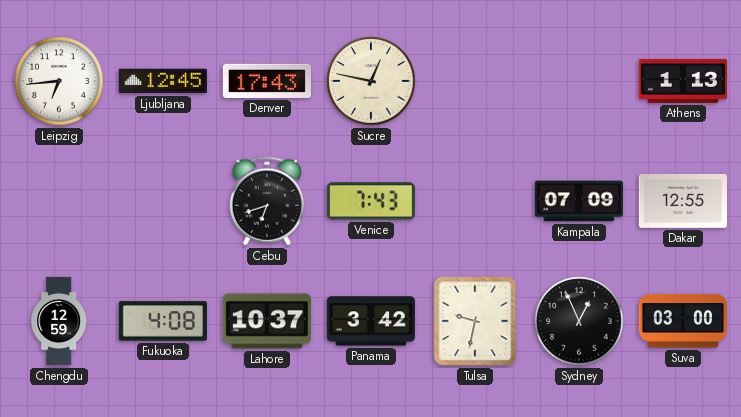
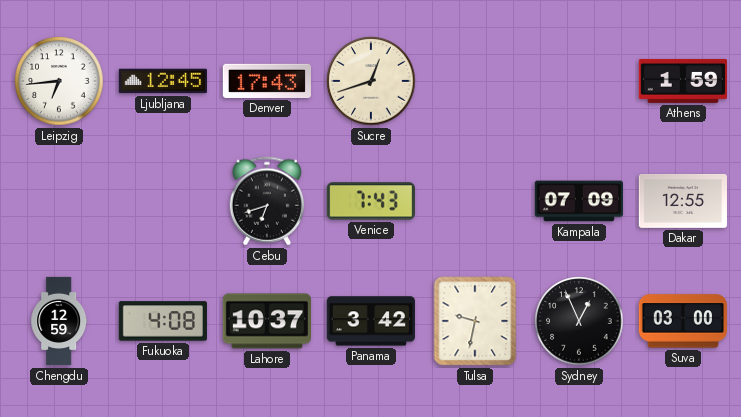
Sucre: 12:47 -> 12:42 (371, 81)
Athens: 1:13 -> 1:59 (682, 81)
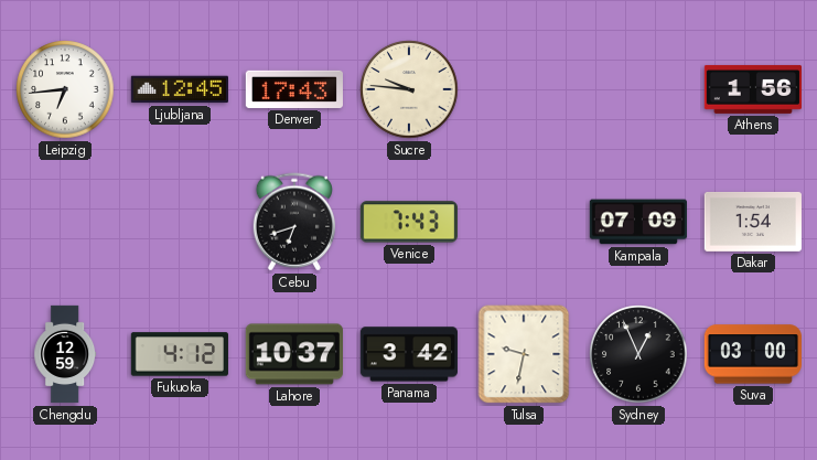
Sucre: 12:42 -> 9:46 (409, 89)
Athens: 1:59 -> 1:56 (752, 89)
Dakar: 12:55 -> 1:54 (753, 222)
Fukuoka: 4:08 -> 4:12 (180, 354)
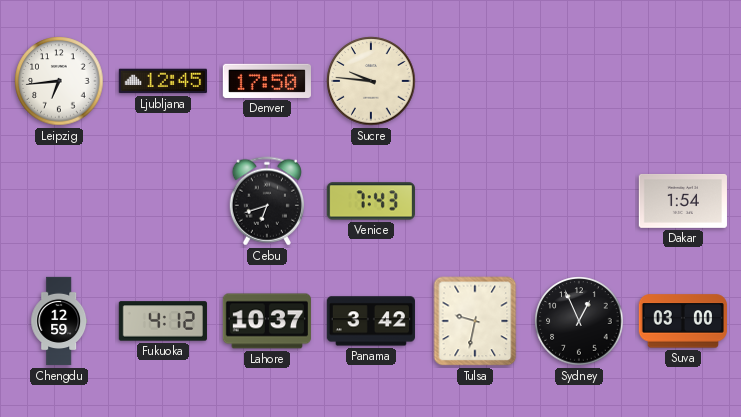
Denver: 17:43 -> 17:50 (267, 81)
Athens: 1:56 -> none (752, 89)
Kampala: 07:09 -> none (638, 222)
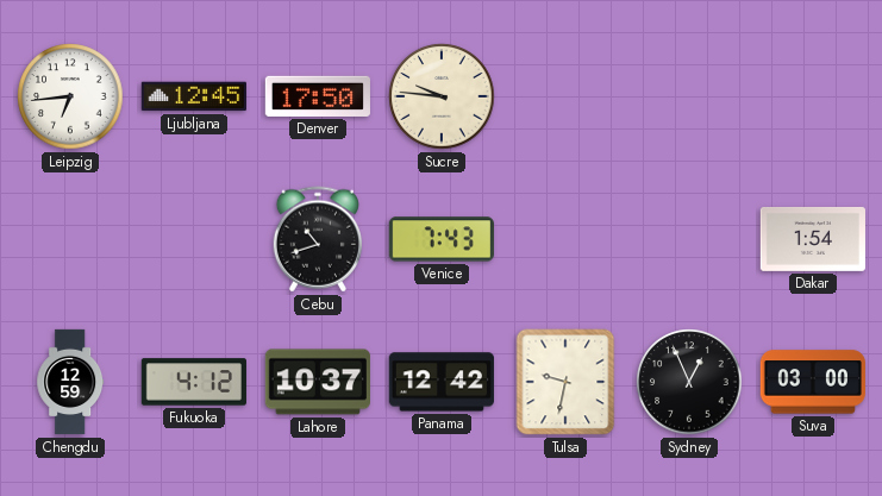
Cebu: 6:42 -> 10:42 (318, 239)
Panama: 3:42 -> 12:42 (442, 382)
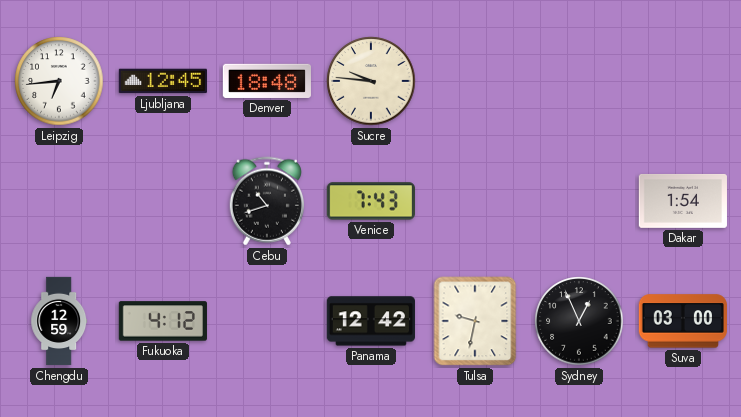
Denver: 17:50 -> 18:48 (267, 81)
Lahore: 10:37 -> none (318, 382)
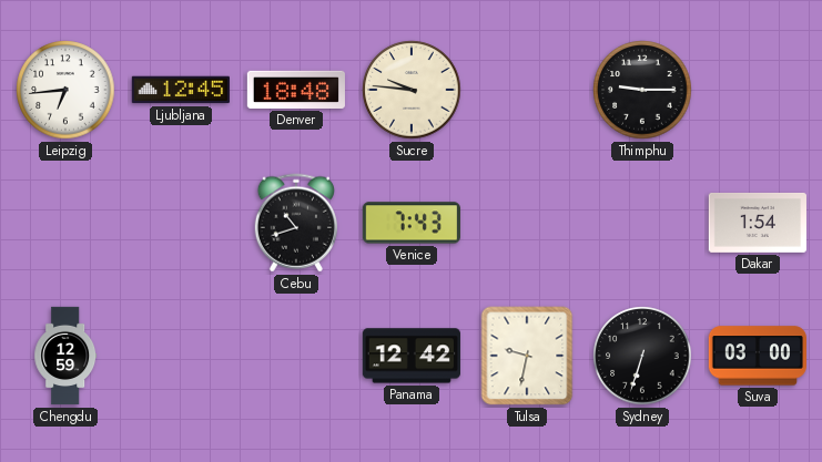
Thimphu: none -> 9:15 (642, 90)
Fukuoka: 4:12 -> none (163, 321)
Sydney: 12:56 -> 6:33 (642, 356)
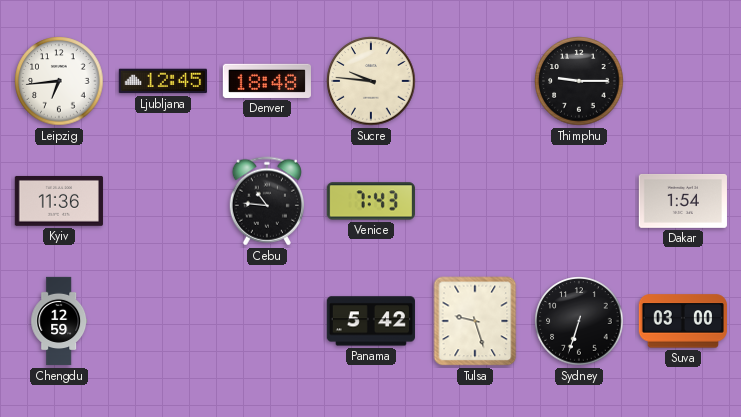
Kyiv: none -> 11:36 (59, 201)
Cebu: 10:42 -> 10:46 (267, 201)
Panama: 12:42 -> 5:42 (371, 321)
Tulsa: 9:32 -> 9:27 (475, 321)
